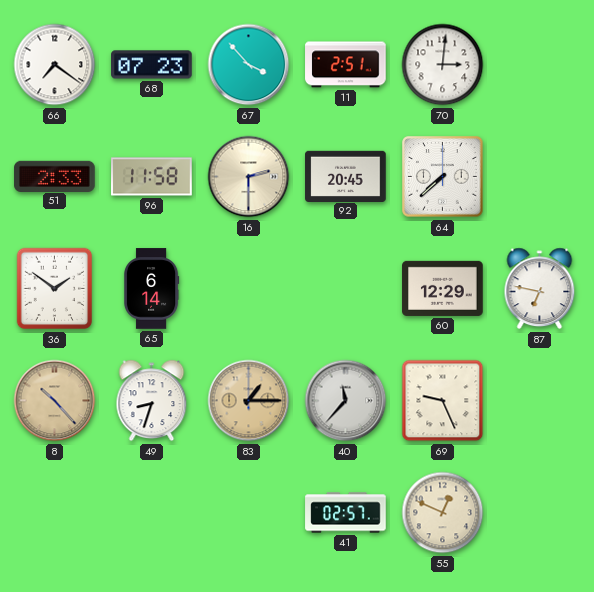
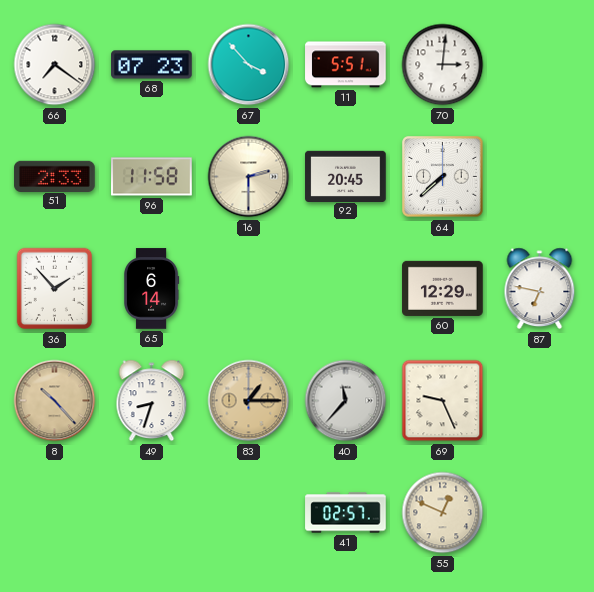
11: 2:51 -> 5:51 (346, 65)
36: 1:51 -> 1:53 (55, 289)
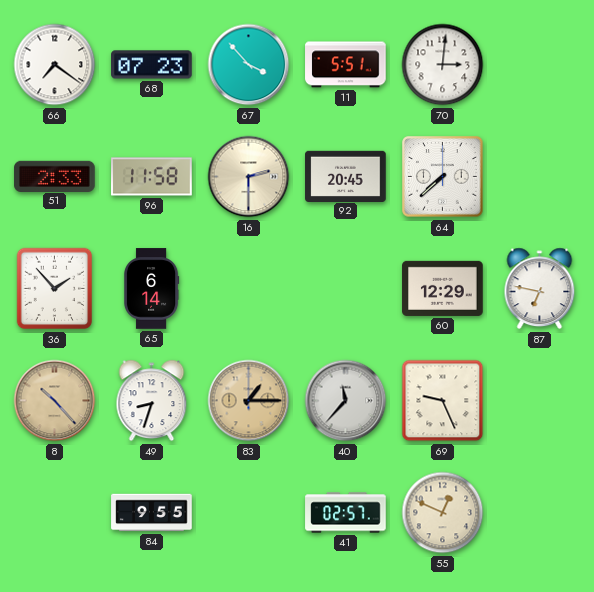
84: none -> 9:55 (152, 513)
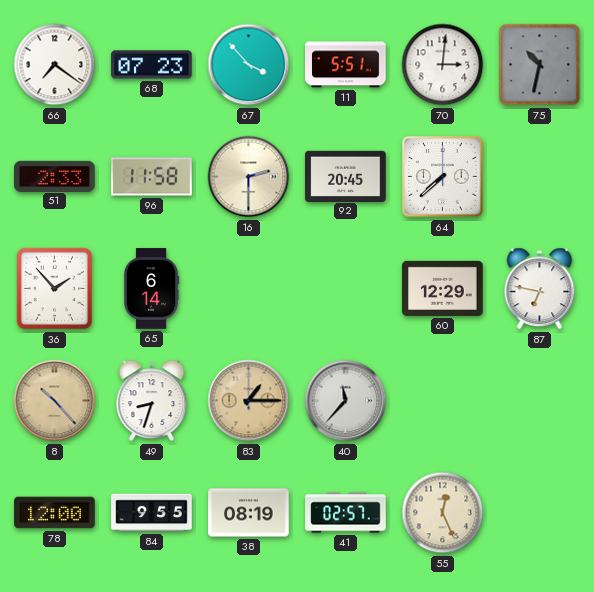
75: none -> 10:32 (540, 65)
69: 9:26 -> none (443, 401)
78: none -> 12:00 (55, 513)
38: none -> 08:19 (249, 513)
55: 12:49 -> 12:26 (443, 513)
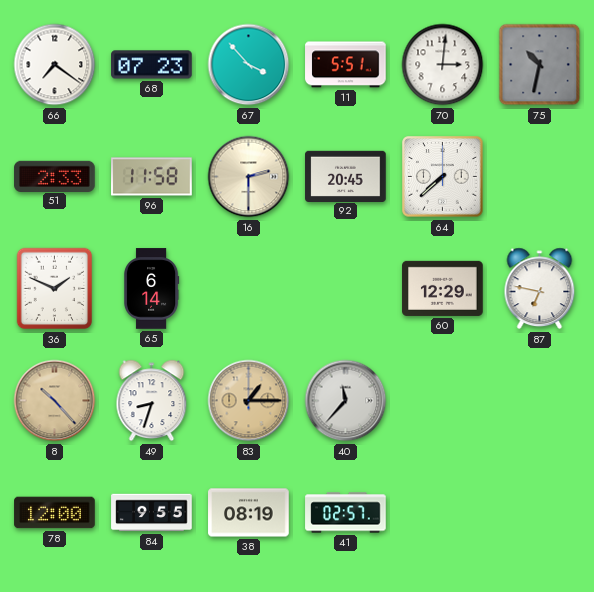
36: 1:53 -> 1:49 (55, 289)
55: 12:26 -> none (443, 513)
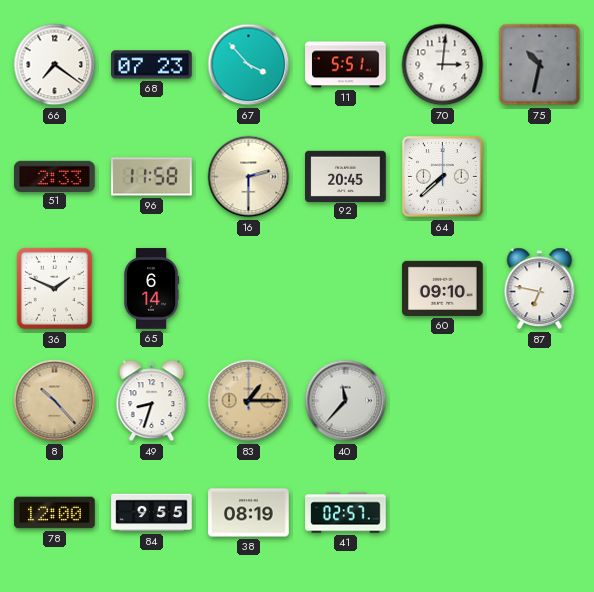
60: 12:29 -> 09:10 (443, 288)
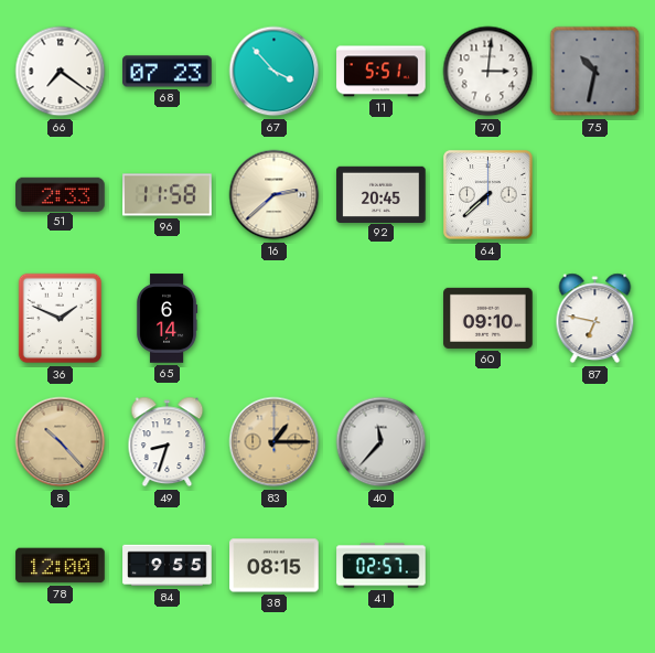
16: 2:30 -> 2:38 (275, 195)
38: 08:19 -> 08:15 (275, 566)
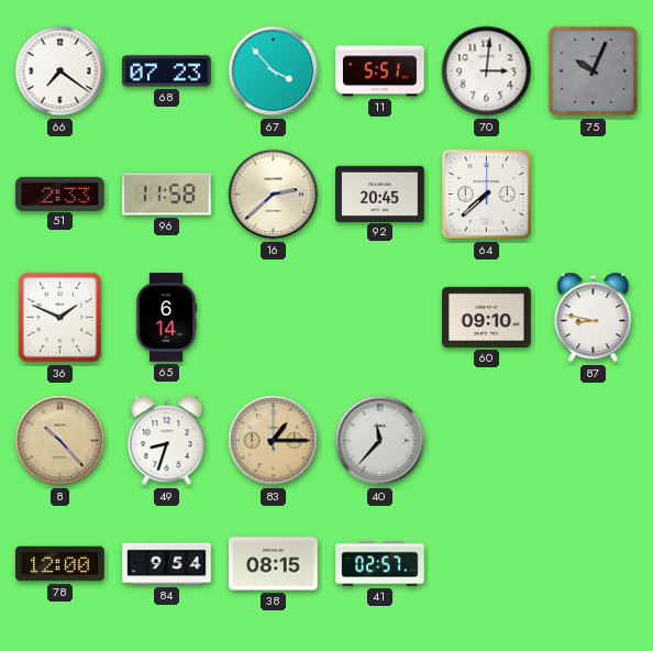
75: 10:32 -> 10:04 (594, 71)
87: 6:47 -> 8:47 (594, 318)
84: 9:55 -> 9:54 (167, 564)
